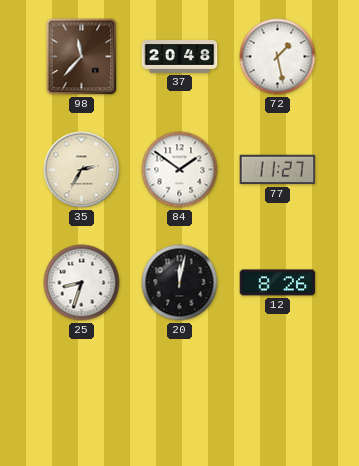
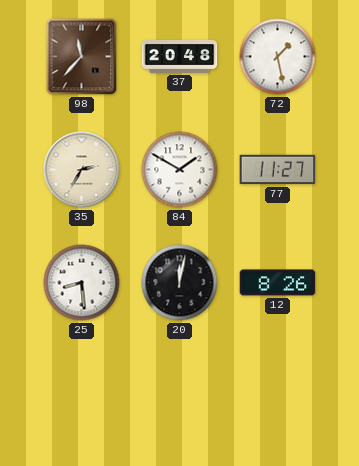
84: 1:51 -> 1:50 (180, 170)
25: 8:33 -> 8:29 (82, 283)
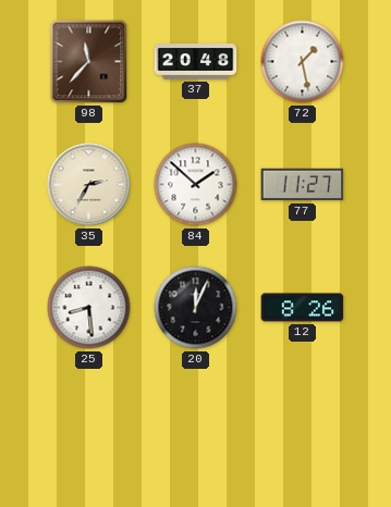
84: 1:50 -> 1:52 (196, 185)
20: 12:02 -> 12:04 (196, 308)
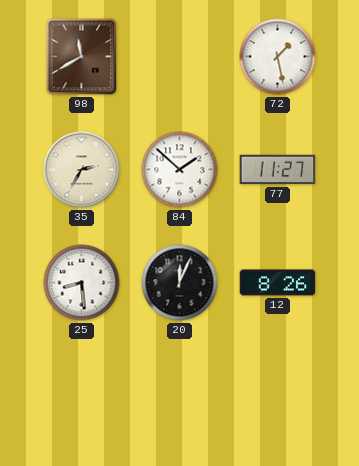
98: 11:37 -> 11:40 (82, 57)
37: 20:48 -> none (196, 62)
